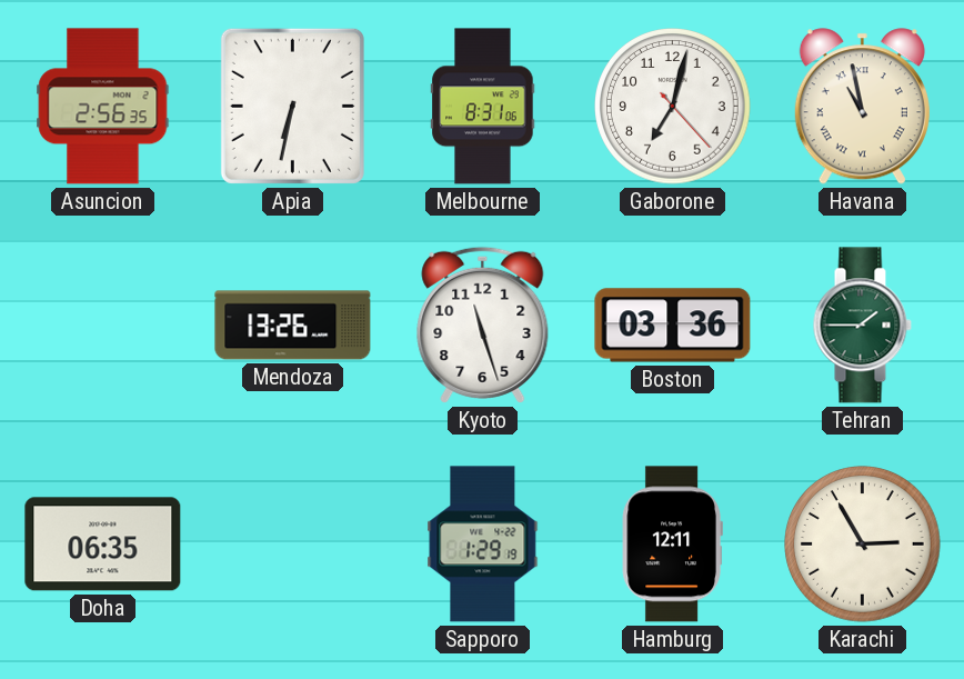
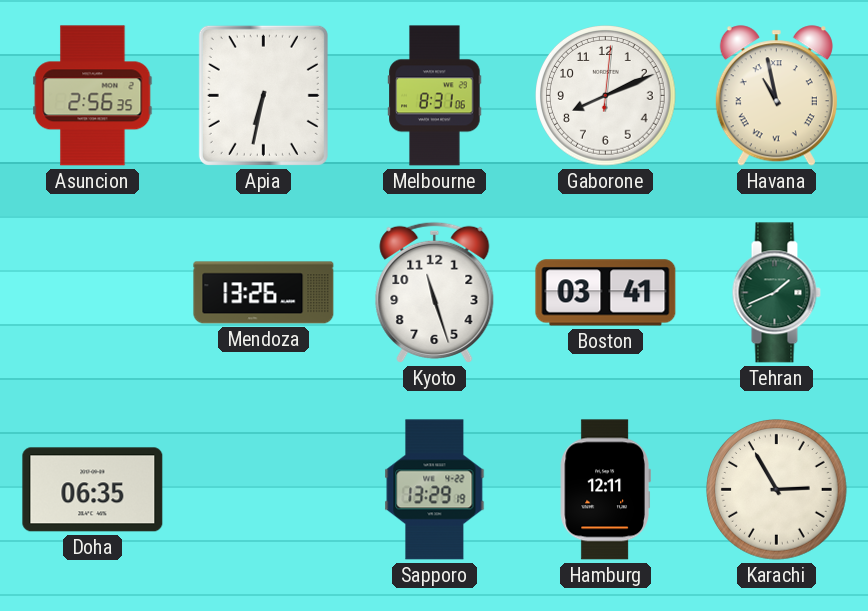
Gaborone: 7:02 -> 8:11 (606, 96)
Boston: 03:36 -> 03:41 (606, 293)
Tehran: 1:45 -> 1:41 (776, 293)
Sapporo: 1:29 -> 13:29 (435, 490)
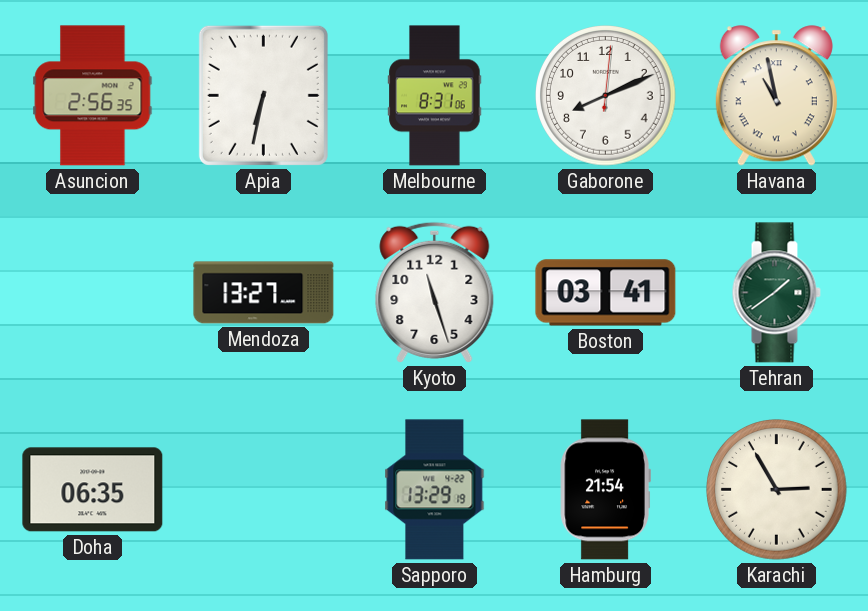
Mendoza: 13:26 -> 13:27 (264, 293)
Tehran: 1:41 -> 1:39 (776, 293)
Hamburg: 12:11 -> 21:54 (605, 490)
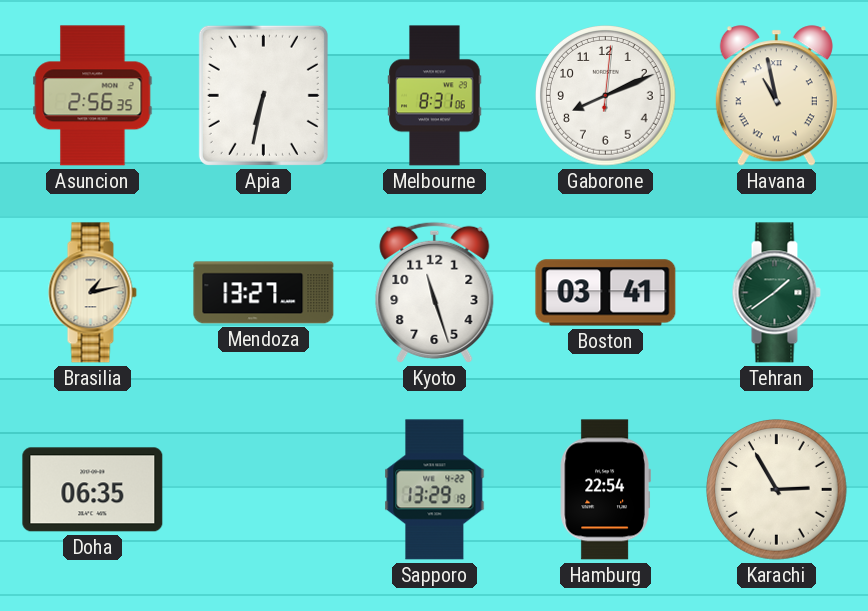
Brasilia: none -> 1:13 (92, 293)
Hamburg: 21:54 -> 22:54 (605, 490)
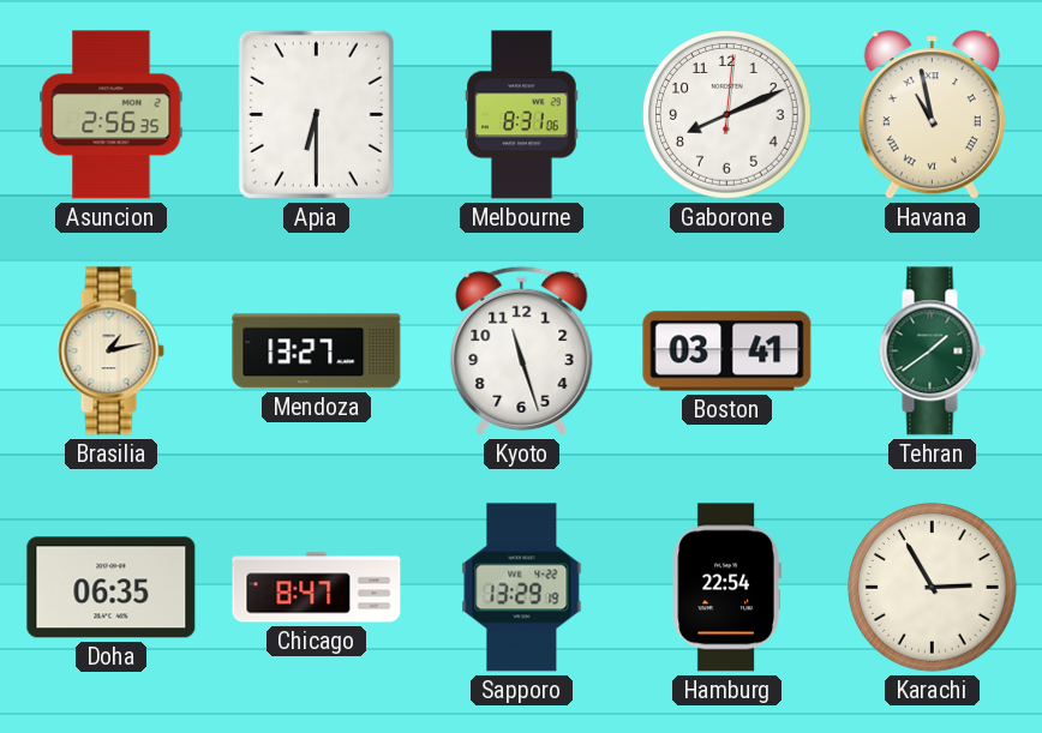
Apia: 6:32 -> 6:30 (316, 114)
Chicago: none -> 8:47 (317, 588)
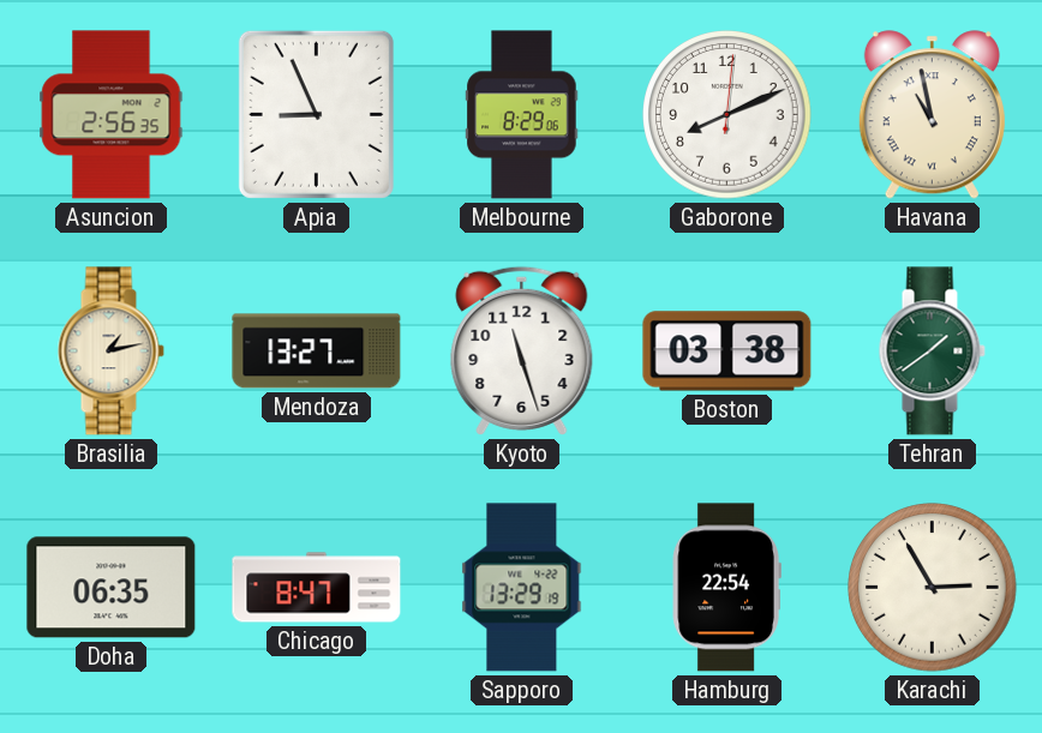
Apia: 6:30 -> 8:56 (316, 114)
Melbourne: 8:31 -> 8:29 (522, 115)
Boston: 03:41 -> 03:38 (727, 352)
